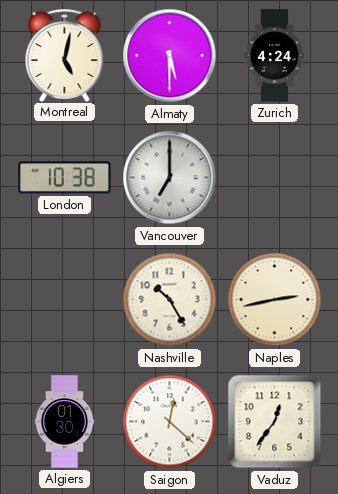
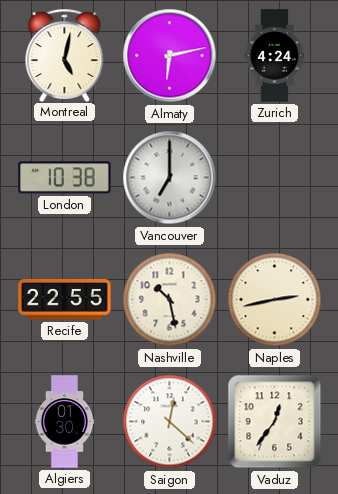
Almaty: 5:30 -> 6:13 (170, 56)
Recife: none -> 22:55 (65, 300)
Nashville: 10:25 -> 10:28 (170, 300)
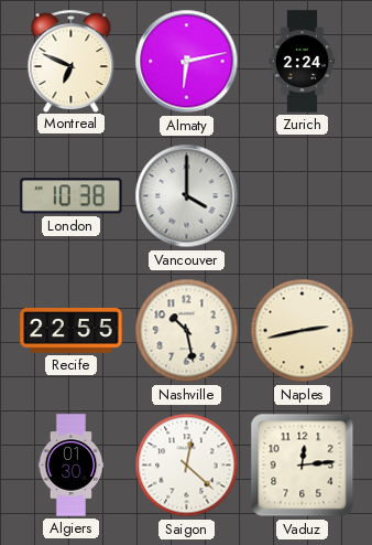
Montreal: 5:02 -> 6:49 (72, 61)
Zurich: 4:24 -> 2:24 (303, 62)
Vancouver: 7:00 -> 4:00 (187, 196)
Vaduz: 12:36 -> 12:14 (303, 466)
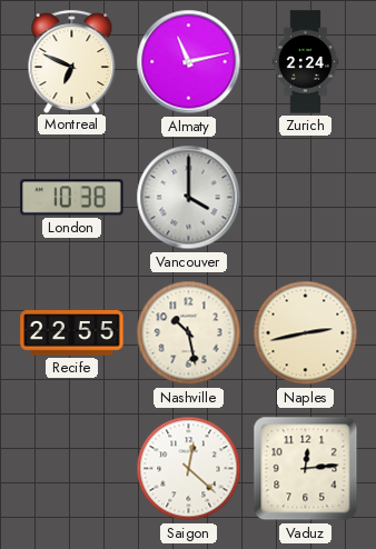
Almaty: 6:13 -> 11:13 (189, 62)
Algiers: 01:30 -> none (72, 466)
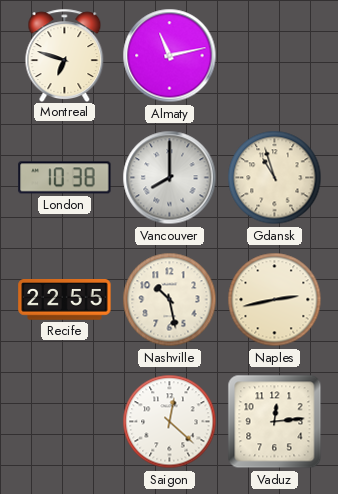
Montreal: 6:49 -> 6:48 (65, 55)
Zurich: 2:24 -> none (306, 62)
Vancouver: 4:00 -> 8:00 (170, 178)
Gdansk: none -> 10:57 (275, 178)
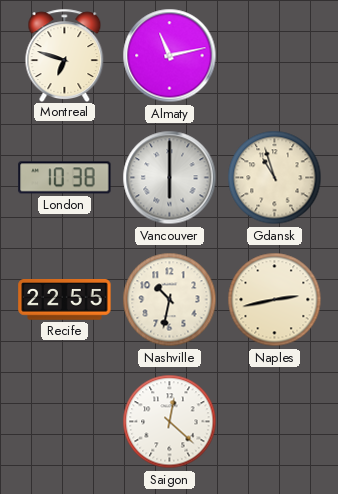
Vancouver: 8:00 -> 6:00 (170, 178)
Nashville: 10:28 -> 10:32 (170, 300)
Vaduz: 12:14 -> none (275, 422)
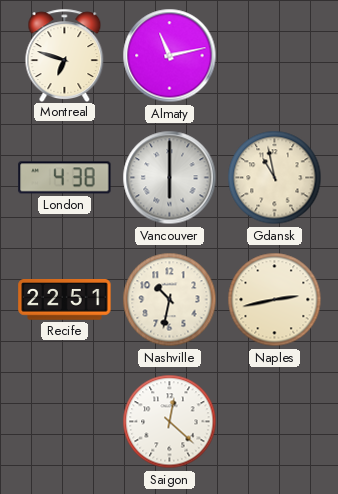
London: 10:38 -> 4:38 (65, 178)
Gdansk: 10:57 -> 10:58 (275, 178)
Recife: 22:55 -> 22:51 (65, 300)
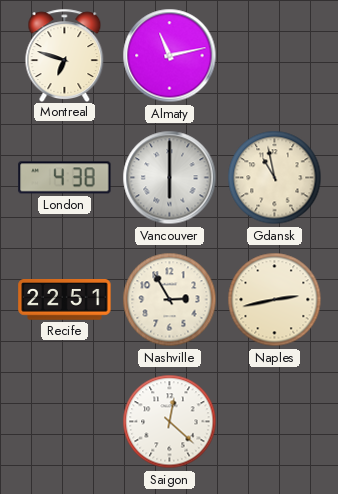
Nashville: 10:32 -> 2:55 (170, 300)
